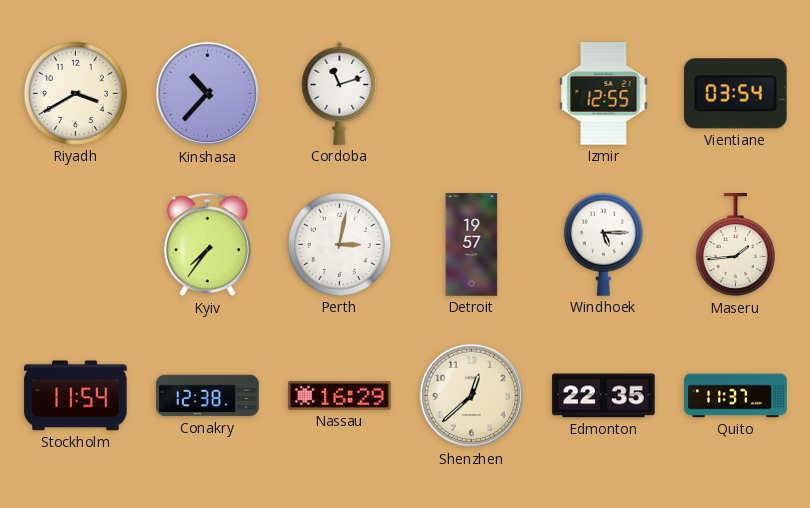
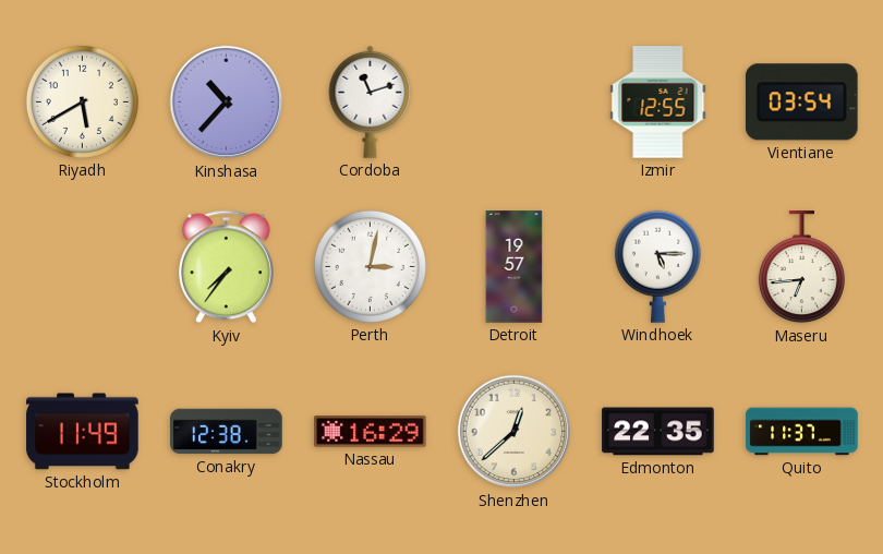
Riyadh: 3:40 -> 5:40 (82, 101)
Maseru: 1:44 -> 6:44 (801, 267)
Stockholm: 11:54 -> 11:49 (83, 432)
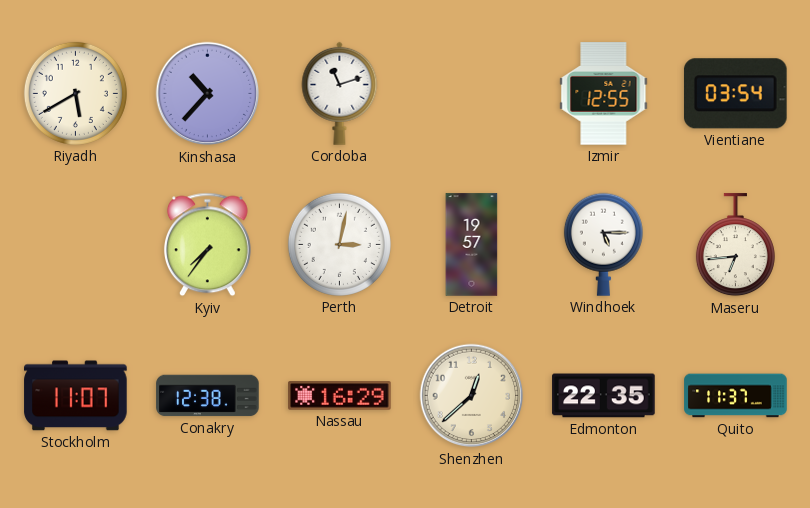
Stockholm: 11:49 -> 11:07 (76, 396)
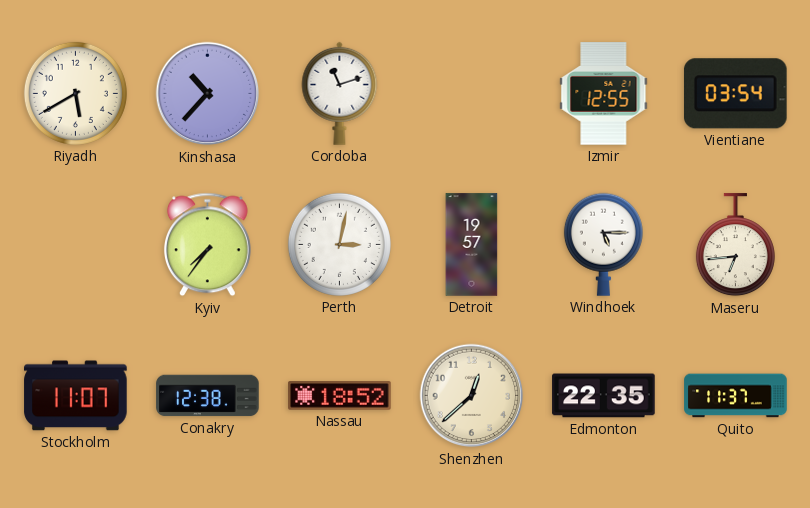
Nassau: 16:29 -> 18:52 (340, 396)
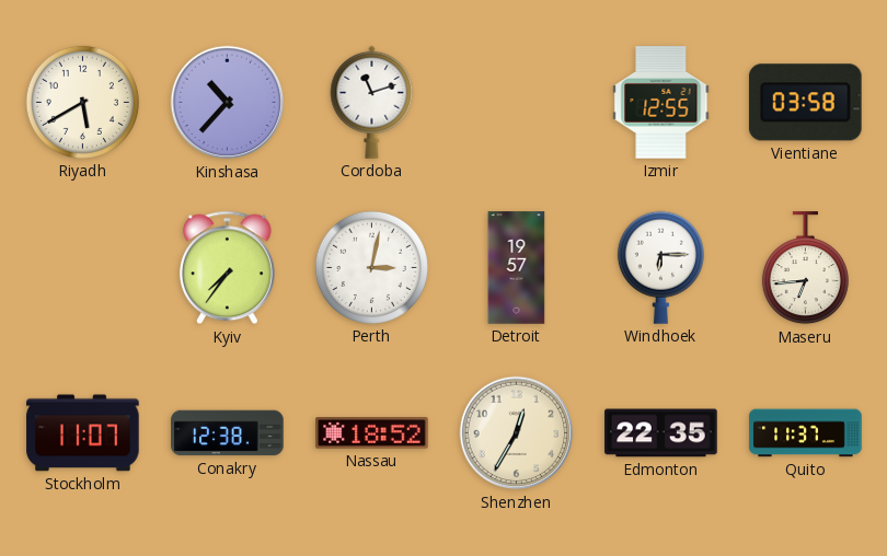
Vientiane: 03:54 -> 03:58 (805, 103)
Windhoek: 5:15 -> 6:15 (660, 267)
Shenzhen: 12:38 -> 12:35 (517, 433)
